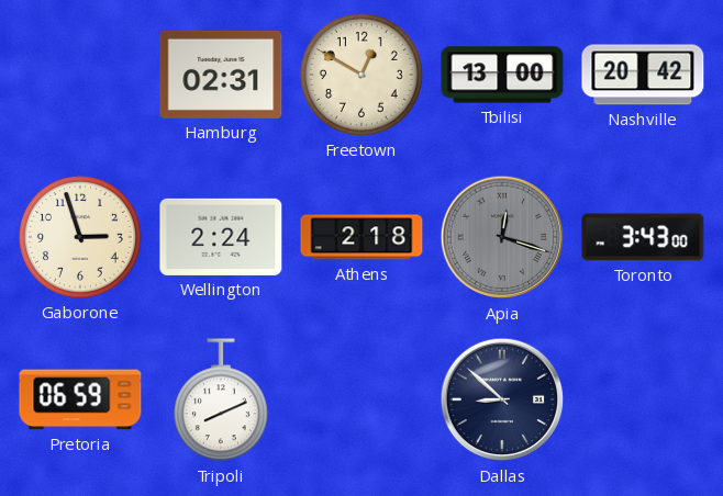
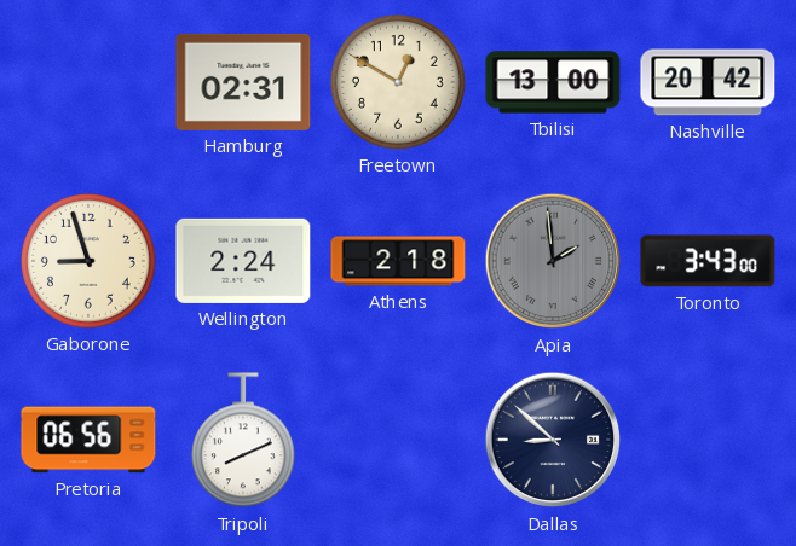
Gaborone: 2:57 -> 8:57 (88, 261)
Apia: 12:18 -> 1:59 (553, 261)
Pretoria: 06:59 -> 06:56 (88, 440)
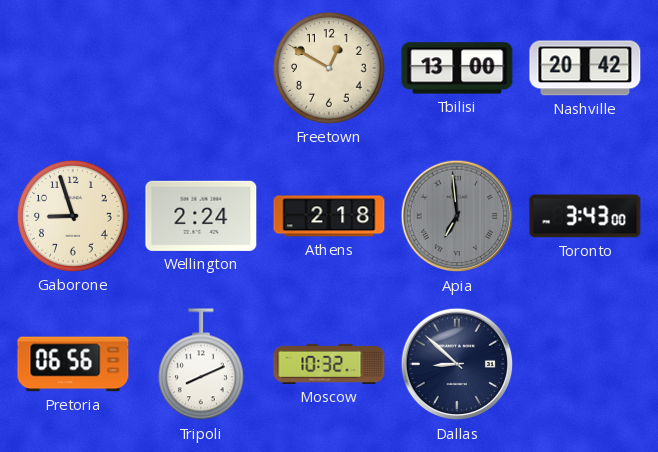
Hamburg: 02:31 -> none (243, 82)
Apia: 1:59 -> 6:59 (457, 216)
Moscow: none -> 10:32 (329, 364)
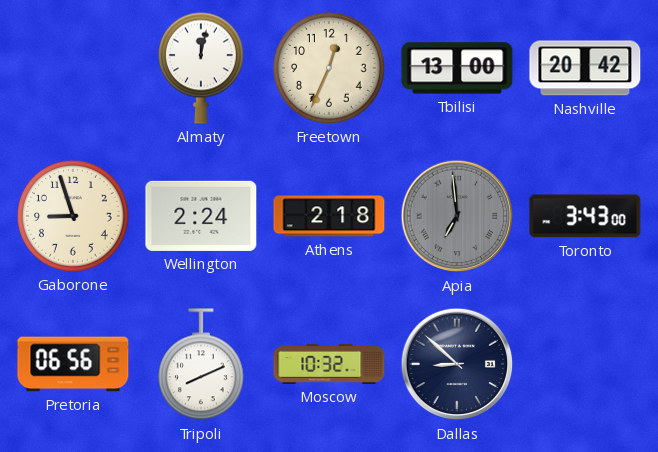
Almaty: none -> 12:02 (201, 68)
Freetown: 12:50 -> 12:34 (329, 68)
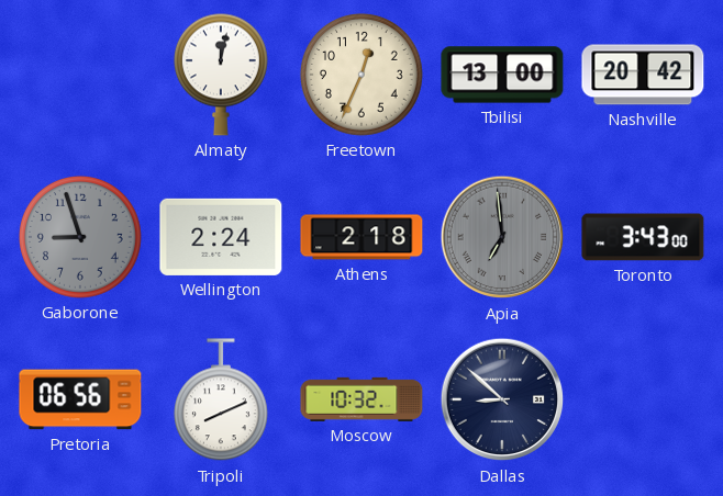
Gaborone dial: cream -> grey (80, 237)
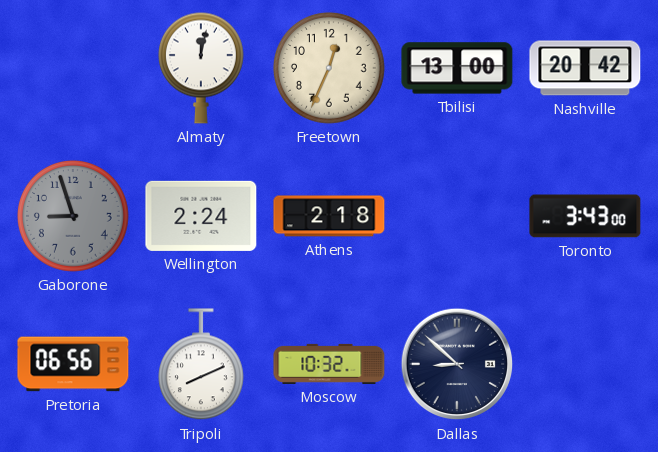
Apia: 6:59 -> none (502, 237)
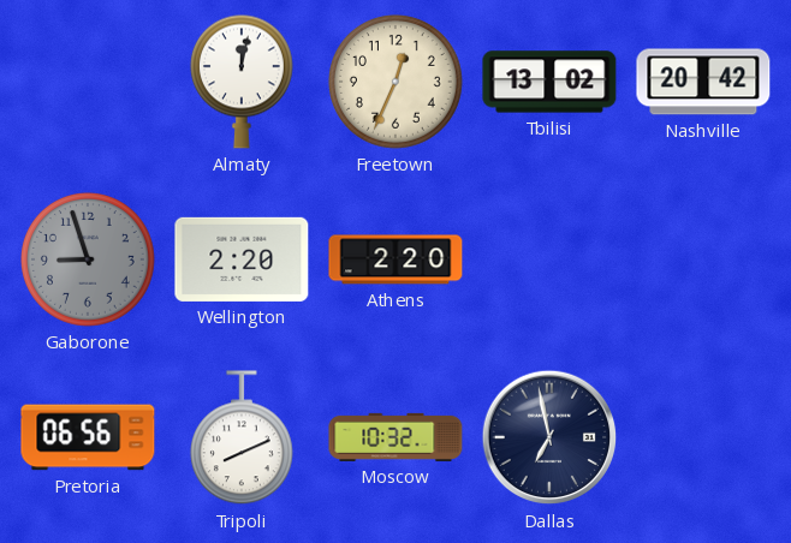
Tbilisi: 13:00 -> 13:02 (549, 82)
Wellington: 2:24 -> 2:20 (242, 259)
Athens: 2:18 -> 2:20 (395, 259)
Toronto: 3:43 -> none (585, 216)
Dallas: 8:52 -> 6:58 (549, 437)
